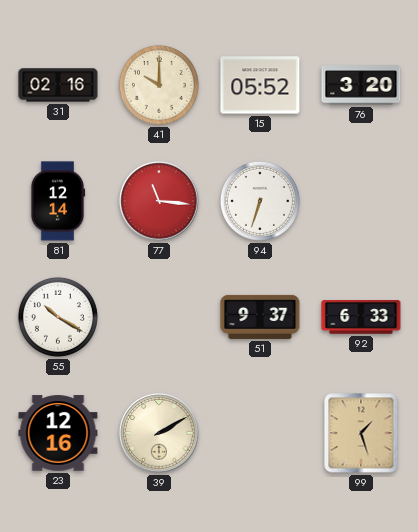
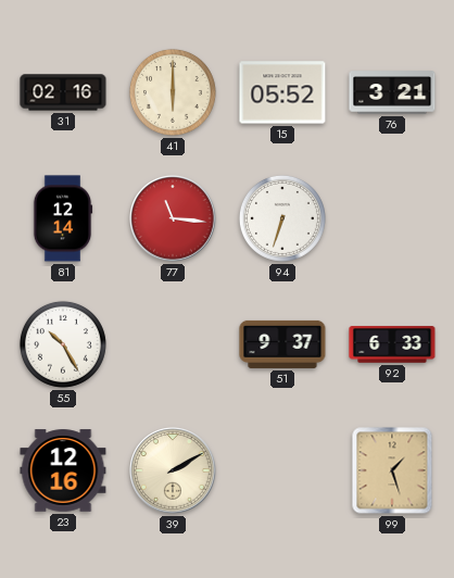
41: 10:00 -> 6:00 (173, 92)
76: 3:20 -> 3:21 (392, 92)
55: 10:20 -> 10:25 (63, 344)
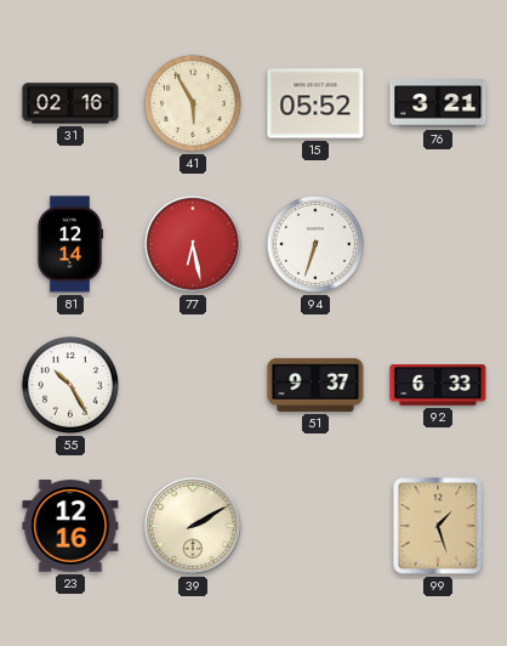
41: 6:00 -> 5:55 (193, 103)
77: 11:16 -> 6:28 (193, 244)
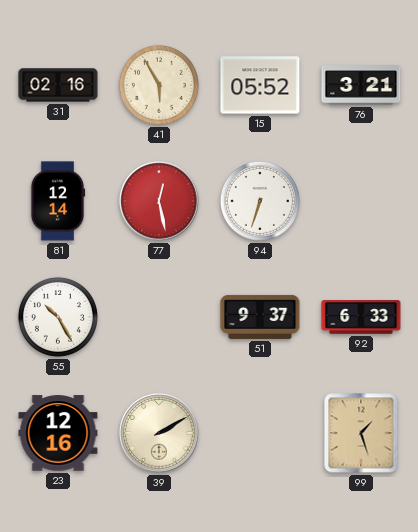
77: 6:28 -> 12:28 (159, 201)
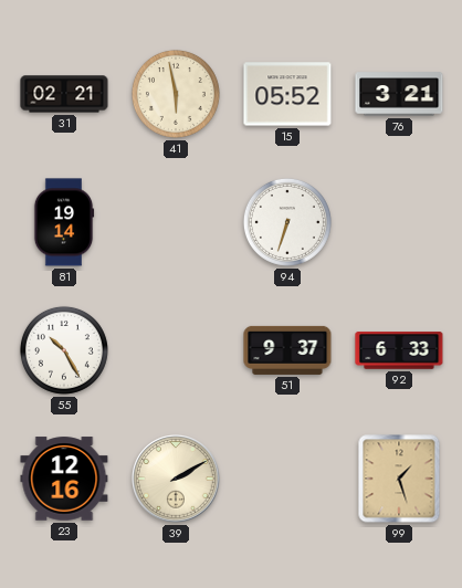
31: 02:16 -> 02:21 (64, 94)
41: 5:55 -> 5:58 (176, 94)
81: 12:14 -> 19:14 (64, 222)
77: 12:28 -> none (159, 201)
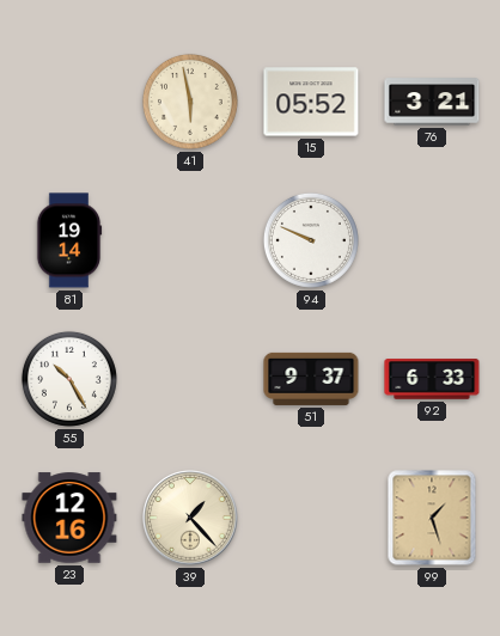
31: 02:21 -> none (64, 94)
94: 6:33 -> 9:49 (311, 240)
39: 2:10 -> 1:23 (190, 518)
